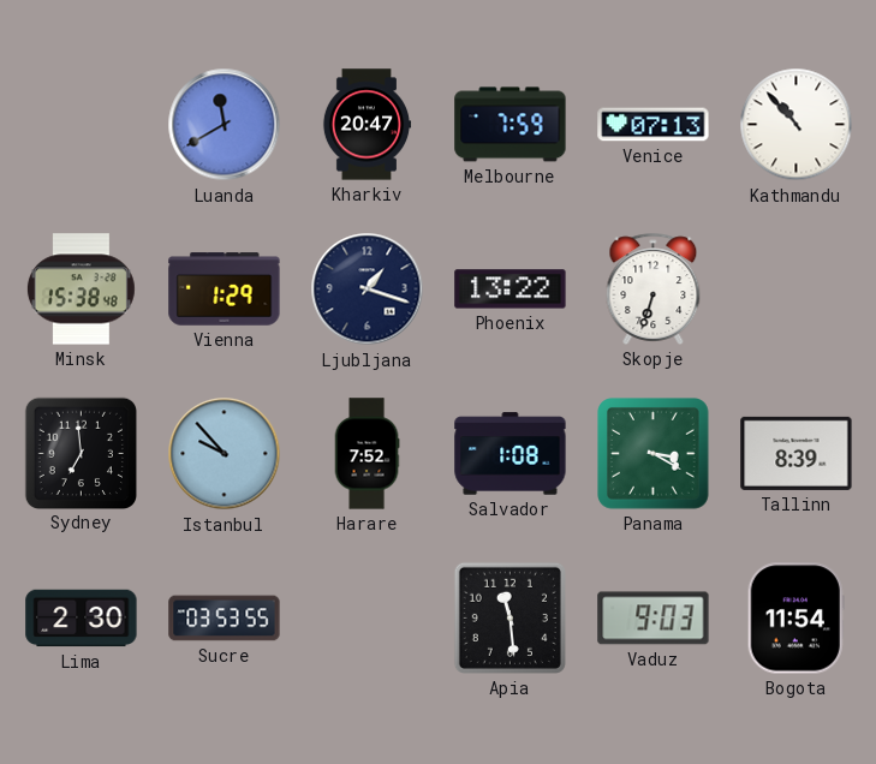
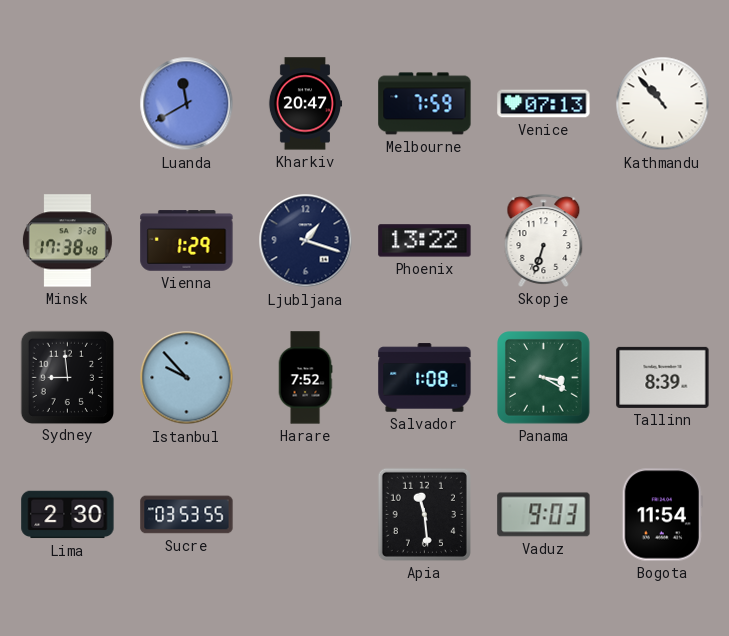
Minsk: 15:38 -> 17:38 (67, 241)
Sydney: 6:59 -> 8:59 (67, 377)
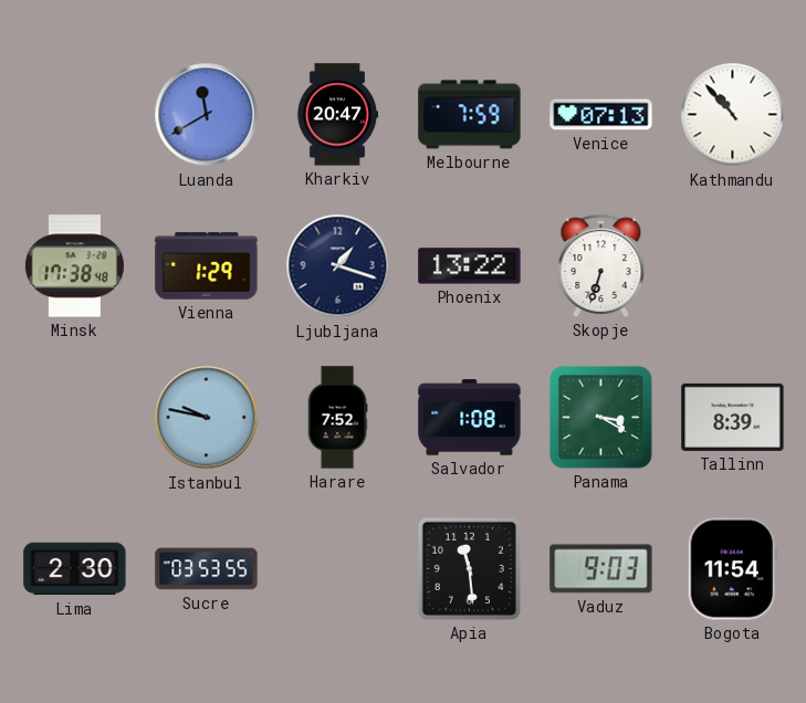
Sydney: 8:59 -> none (67, 377)
Istanbul: 9:53 -> 9:47 (207, 418)
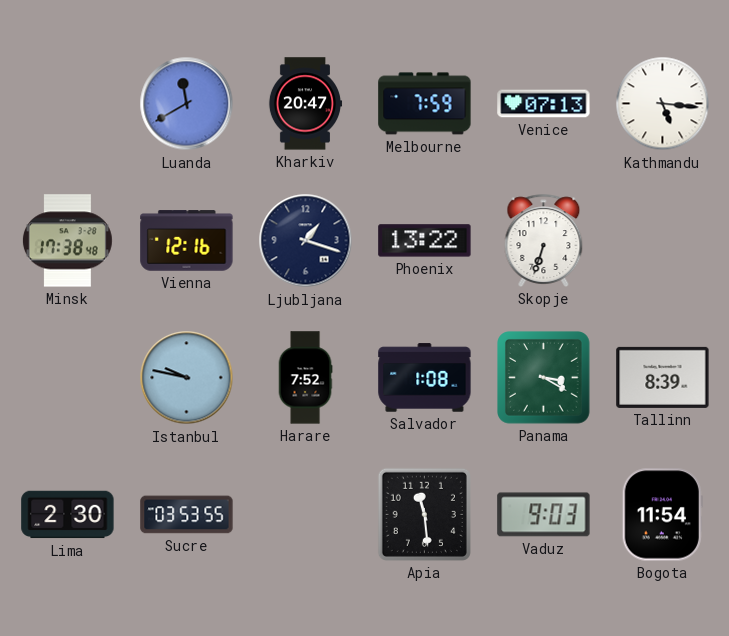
Kathmandu: 10:53 -> 5:16 (663, 104)
Vienna: 1:29 -> 12:16 (187, 241)
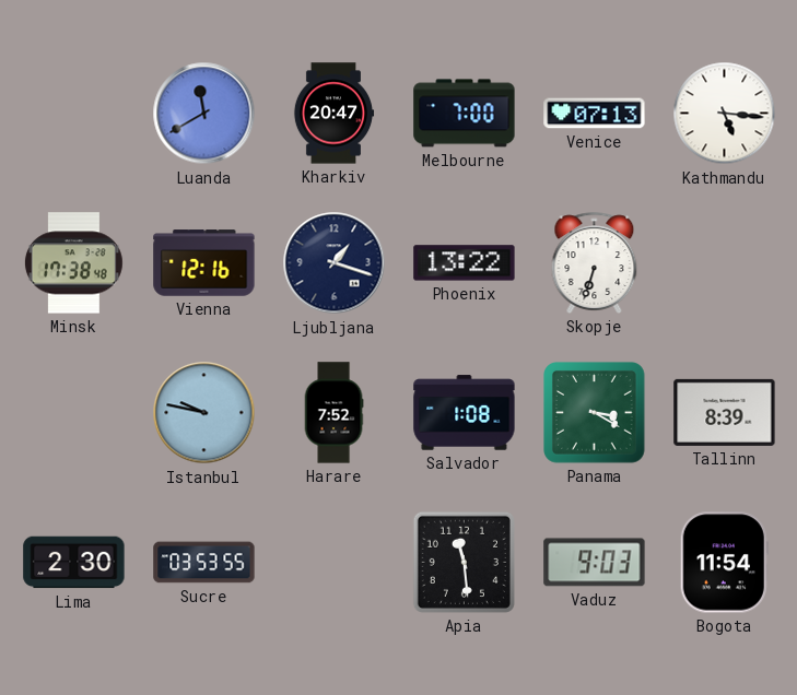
Melbourne: 7:59 -> 7:00 (465, 114)
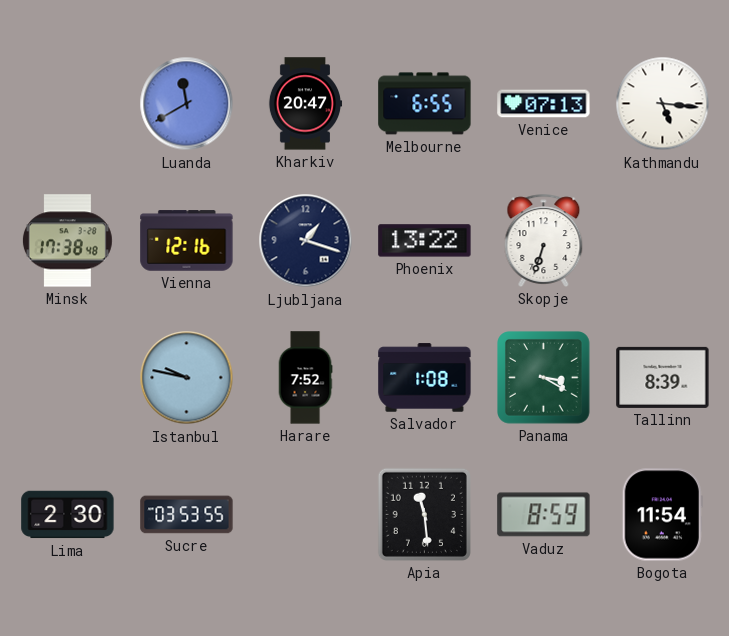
Melbourne: 7:00 -> 6:55 (425, 104)
Vaduz: 9:03 -> 8:59 (544, 515)
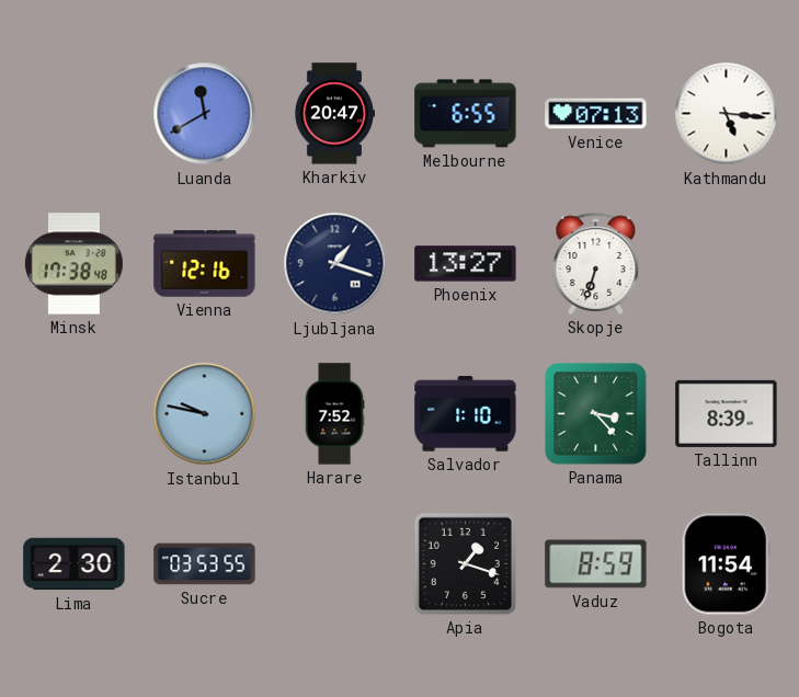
Phoenix: 13:22 -> 13:27 (466, 264)
Salvador: 1:08 -> 1:10 (466, 414)
Panama: 3:20 -> 3:23 (596, 414)
Apia: 11:29 -> 1:18 (465, 563)
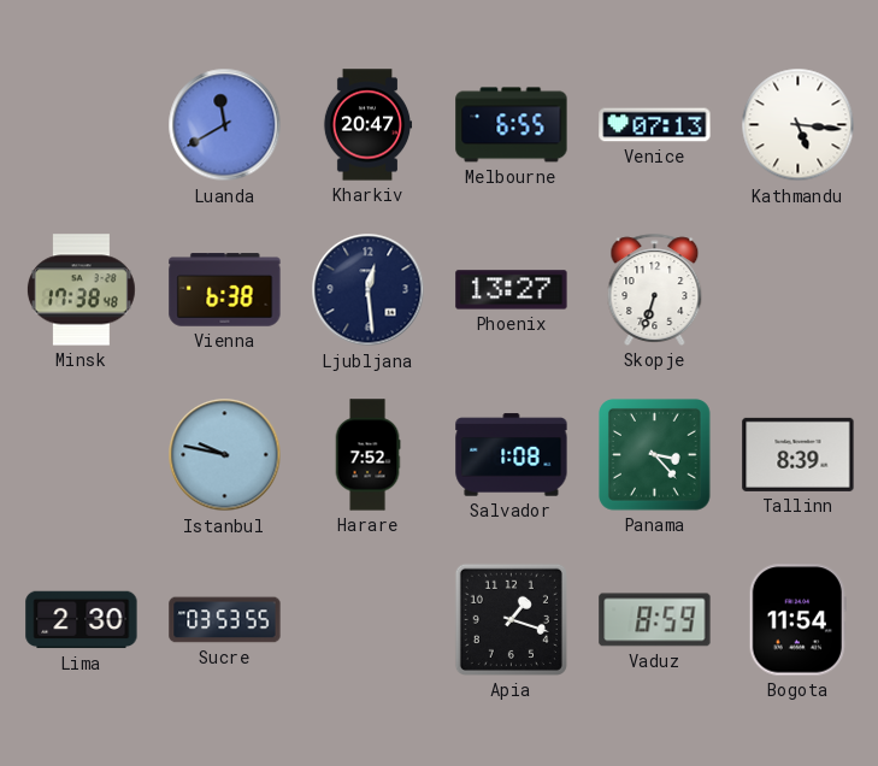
Vienna: 12:16 -> 6:38 (225, 290)
Ljubljana: 1:18 -> 12:29 (369, 290)
Salvador: 1:10 -> 1:08 (512, 455)
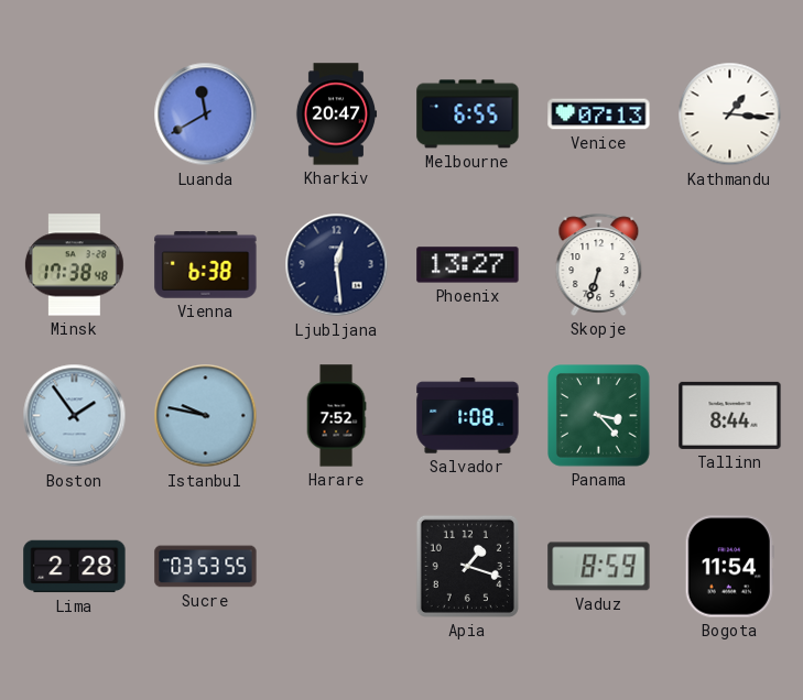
Kathmandu: 5:16 -> 1:16 (730, 114)
Boston: none -> 1:54 (75, 416)
Tallinn: 8:39 -> 8:44 (730, 415)
Lima: 2:30 -> 2:28 (75, 567)
